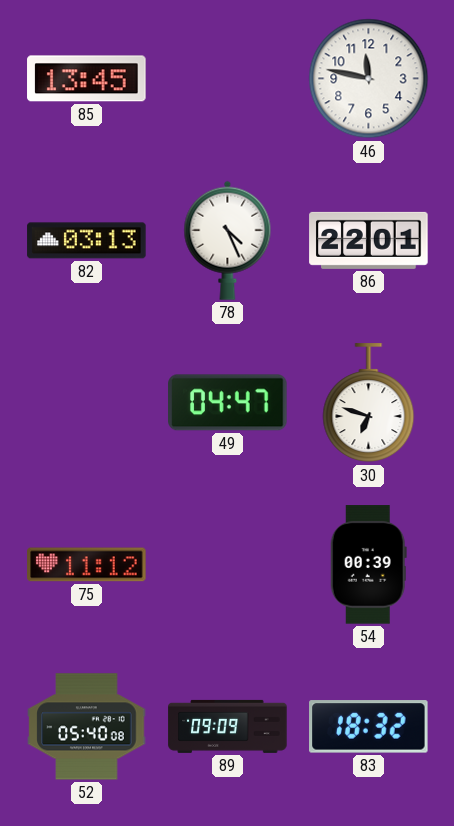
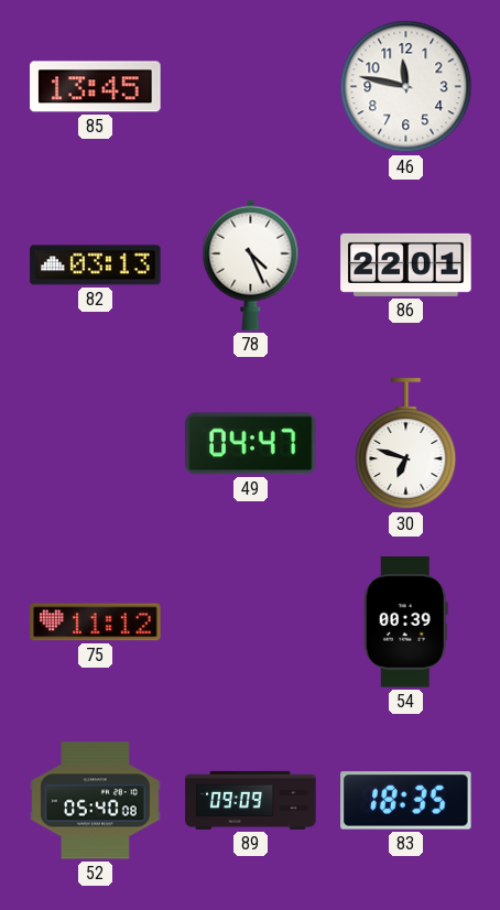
83: 18:32 -> 18:35 (406, 801)
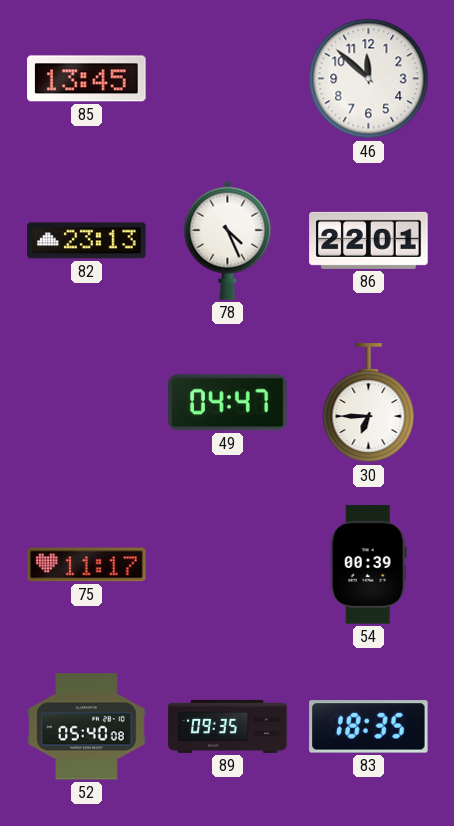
46: 11:47 -> 11:52 (369, 79)
82: 03:13 -> 23:13 (87, 241)
30: 6:48 -> 6:45 (369, 403)
75: 11:12 -> 11:17 (87, 565)
89: 09:09 -> 09:35 (228, 726)
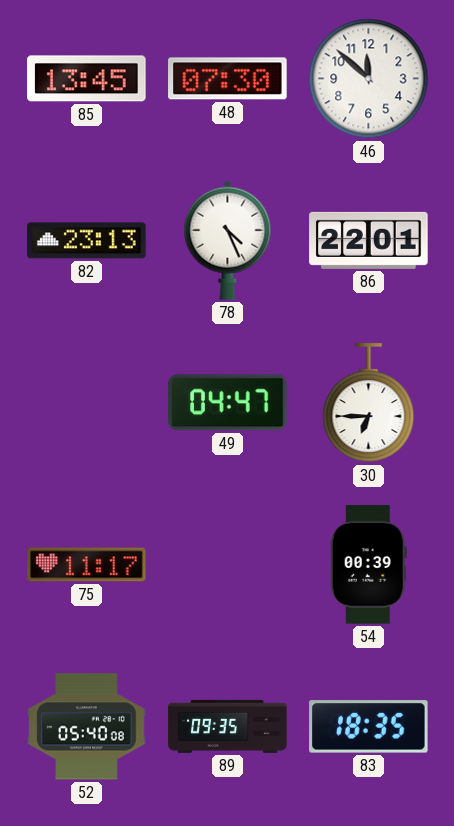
48: none -> 07:30 (228, 79)
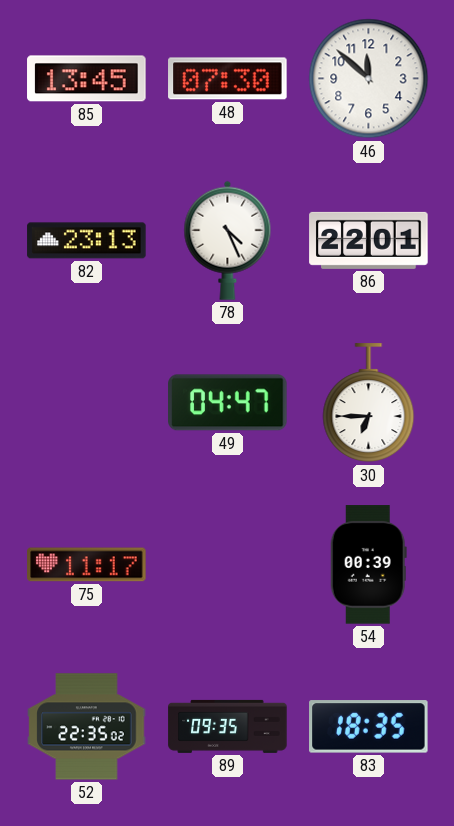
52: 05:40 -> 22:35 (87, 727)
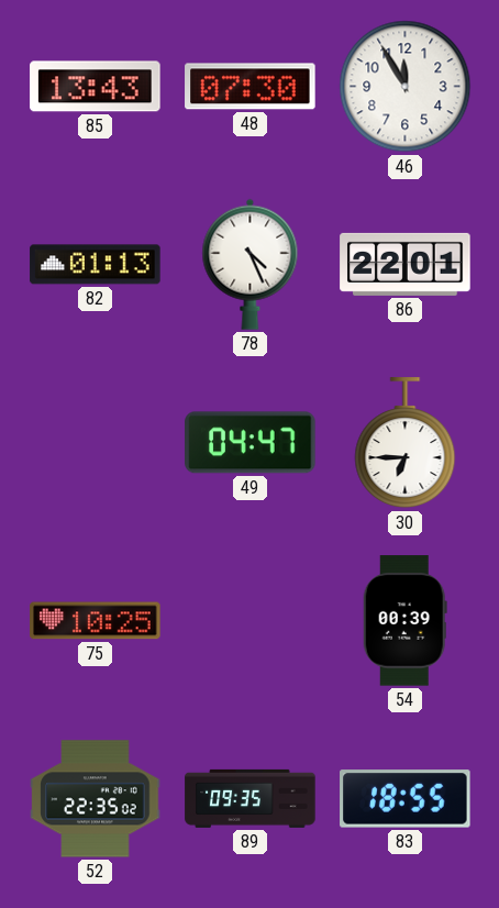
85: 13:45 -> 13:43 (96, 87)
46: 11:52 -> 11:55 (406, 87)
82: 23:13 -> 01:13 (96, 265)
75: 11:17 -> 10:25 (96, 621)
83: 18:35 -> 18:55 (406, 799)
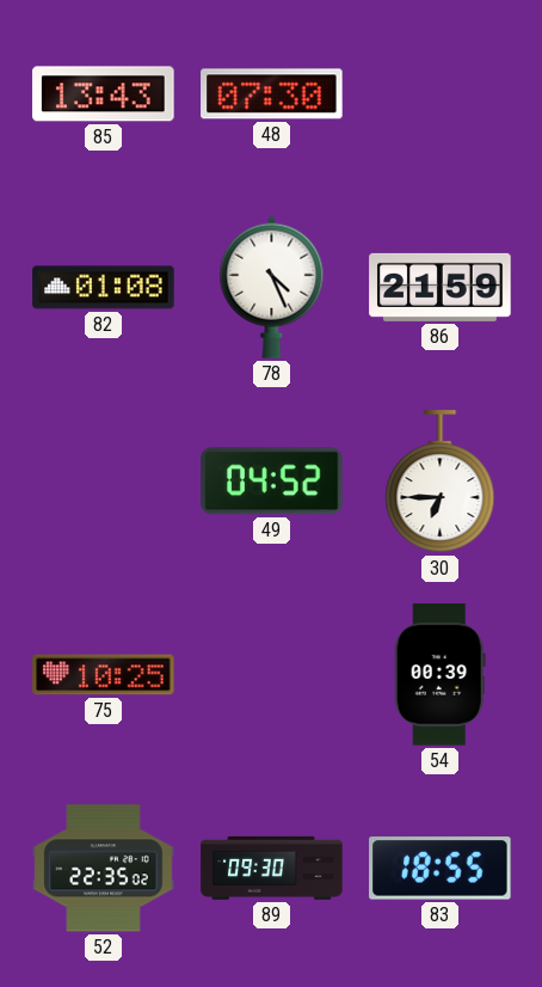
46: 11:55 -> none (406, 87)
82: 01:13 -> 01:08 (104, 288)
86: 22:01 -> 21:59 (441, 287)
49: 04:47 -> 04:52 (272, 482)
89: 09:35 -> 09:30 (272, 868)
